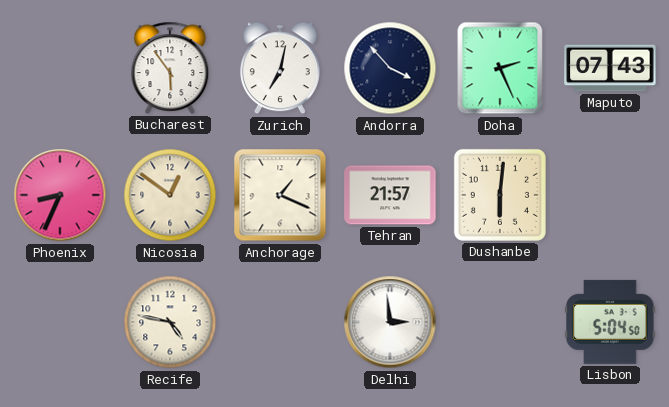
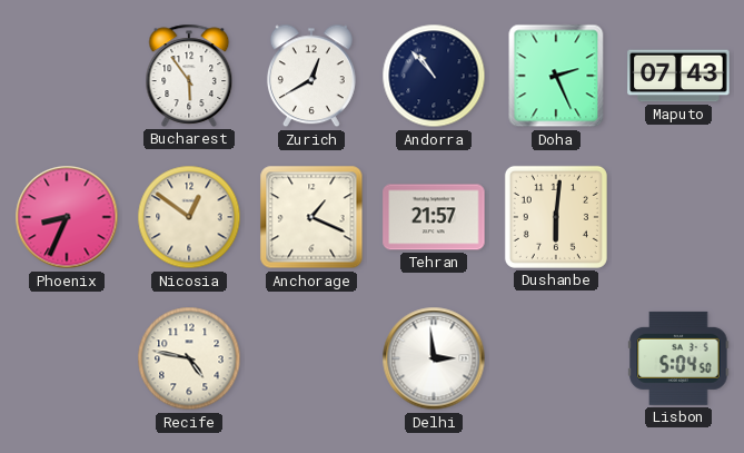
Zurich: 7:02 -> 12:40 (311, 76)
Andorra: 3:53 -> 10:53 (434, 76)
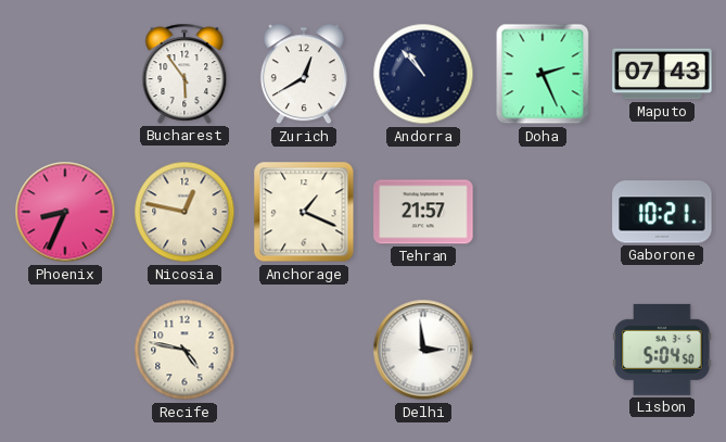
Nicosia: 12:51 -> 12:47 (184, 212)
Dushanbe: 6:01 -> none (556, 217)
Gaborone: none -> 10:21 (662, 212)
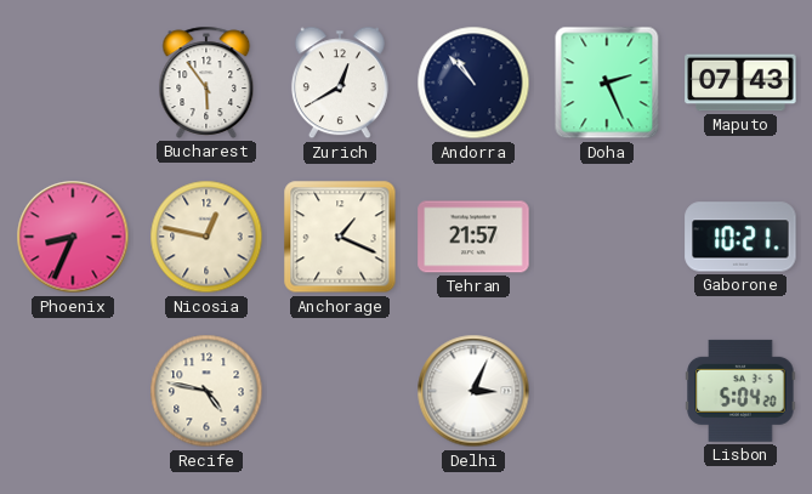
Delhi: 2:59 -> 3:04 (473, 391)
Lisbon: 5:04:50 -> 5:04:20 (740, 391)
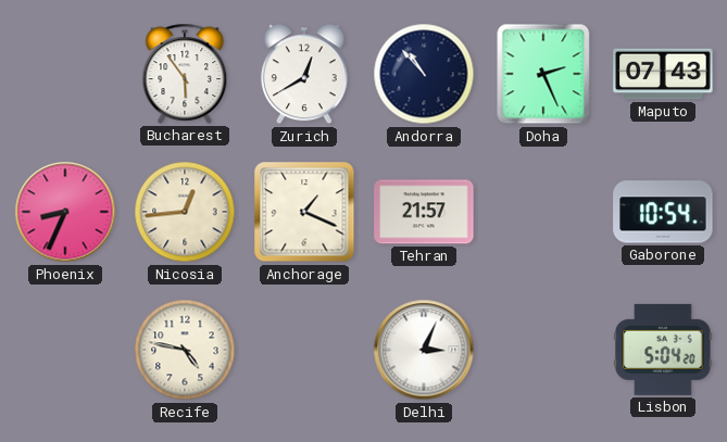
Nicosia: 12:47 -> 12:44 (185, 212)
Gaborone: 10:21 -> 10:54 (663, 212)
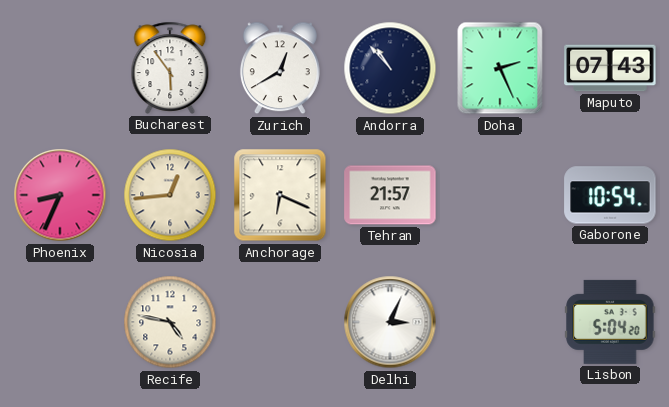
Anchorage: 1:19 -> 6:19 (280, 195)
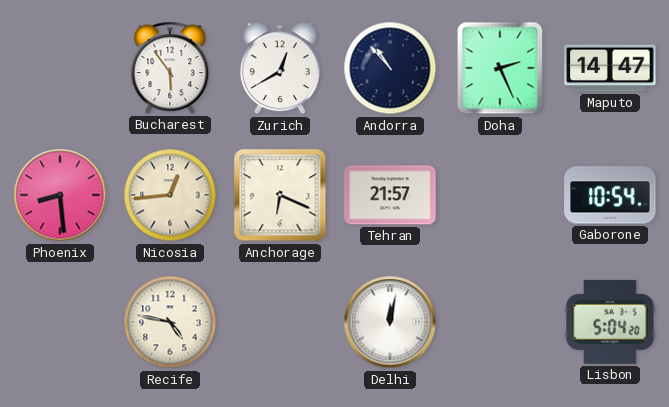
Maputo: 07:43 -> 14:47 (610, 68)
Phoenix: 8:34 -> 8:29 (60, 195)
Delhi: 3:04 -> 12:02 (390, 322)
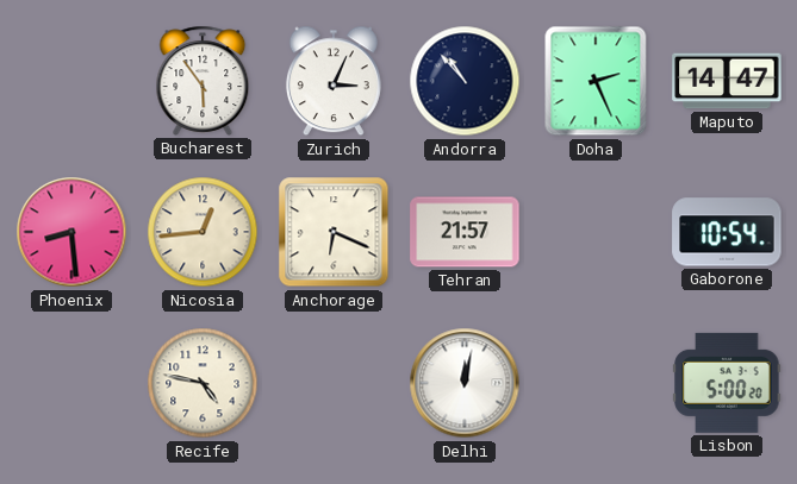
Zurich: 12:40 -> 3:04 (334, 81)
Lisbon: 5:04 -> 5:00 (727, 383)
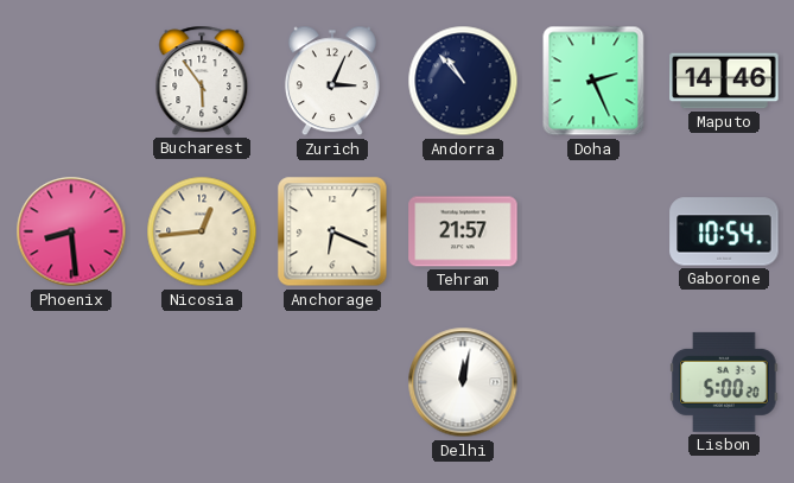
Maputo: 14:47 -> 14:46 (724, 81)
Recife: 4:47 -> none (203, 383)
